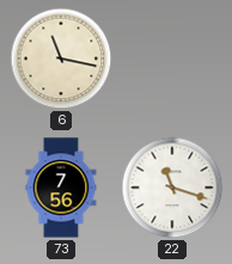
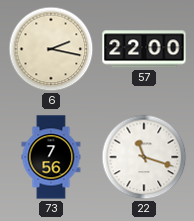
6: 11:17 -> 2:17 (51, 49)
57: none -> 22:00 (144, 49)
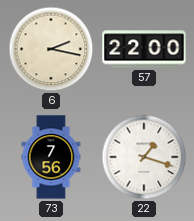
22: 11:18 -> 1:18 (144, 157)
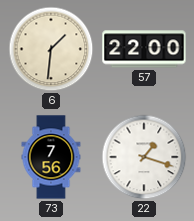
6: 2:17 -> 1:31 (51, 49)
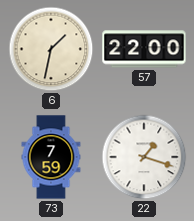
6: 1:31 -> 1:32 (51, 49)
73: 7:56 -> 7:59 (51, 157)
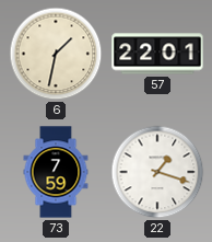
57: 22:00 -> 22:01 (157, 54)
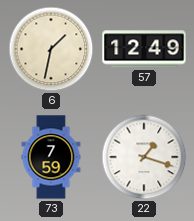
57: 22:01 -> 12:49 (144, 49)
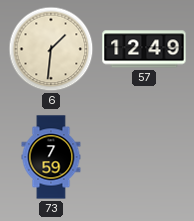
6: 1:32 -> 1:31 (51, 49)
22: 1:18 -> none (144, 157)
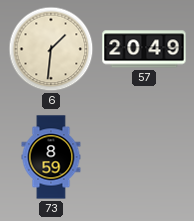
57: 12:49 -> 20:49 (144, 49)
73: 7:59 -> 8:59 (51, 157)
